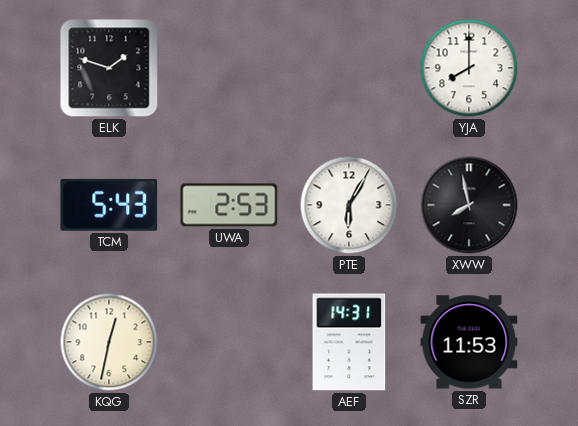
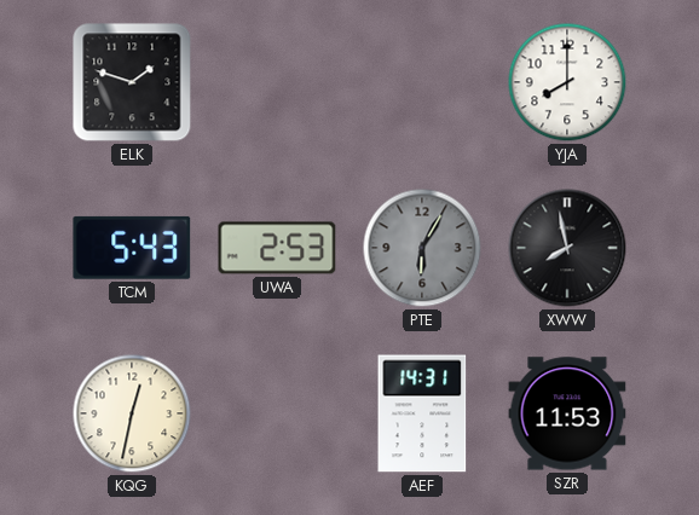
PTE dial: white -> grey (422, 248)
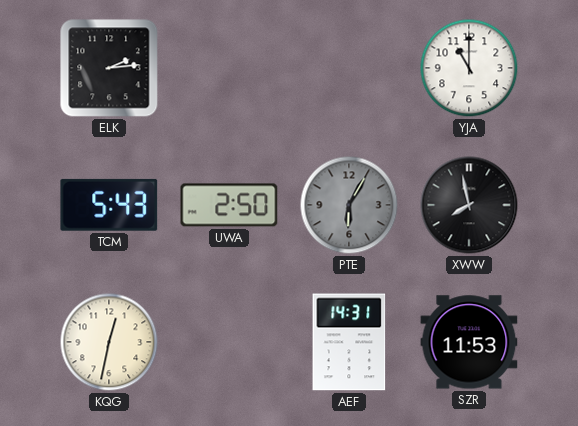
ELK: 1:48 -> 2:14 (109, 68)
YJA: 8:00 -> 11:00 (469, 68)
UWA: 2:53 -> 2:50 (229, 205)
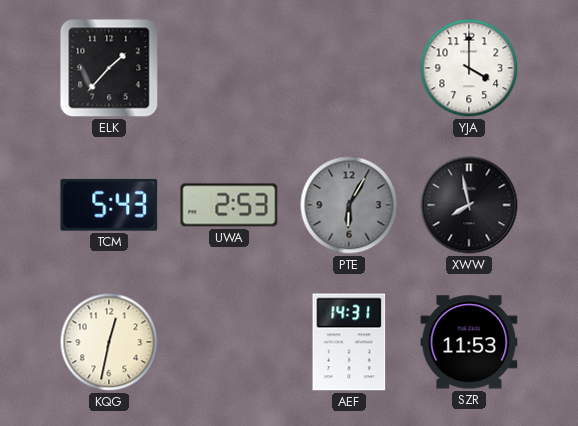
ELK: 2:14 -> 1:37 (109, 68)
YJA: 11:00 -> 4:00 (469, 68)
UWA: 2:50 -> 2:53 (229, 205)
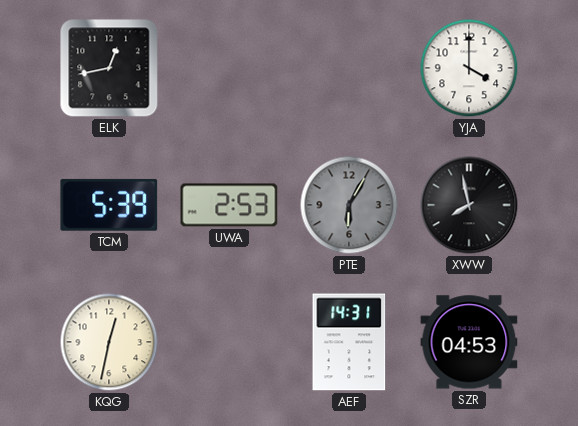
ELK: 1:37 -> 12:43 (109, 68)
TCM: 5:43 -> 5:39 (109, 205)
SZR: 11:53 -> 04:53 (469, 342)
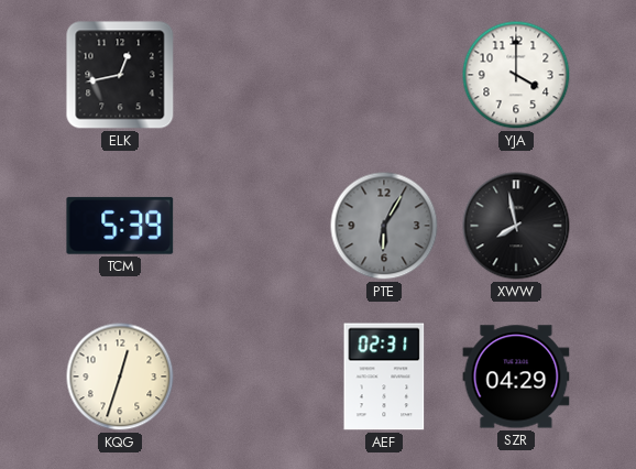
UWA: 2:53 -> none (229, 205)
KQG: 12:32 -> 12:33 (120, 377)
AEF: 14:31 -> 02:31 (384, 377)
SZR: 04:53 -> 04:29 (516, 377)
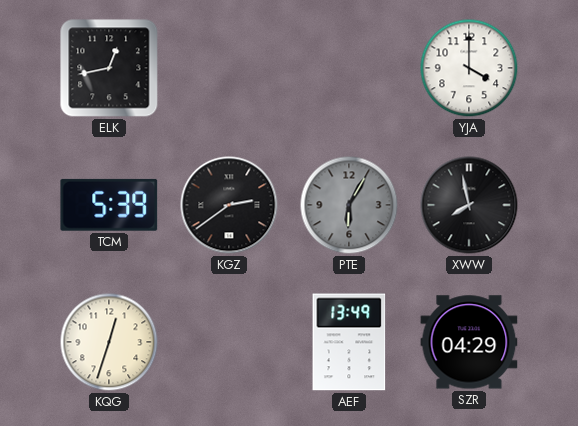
KGZ: none -> 2:39 (229, 205)
AEF: 02:31 -> 13:49 (349, 342)
